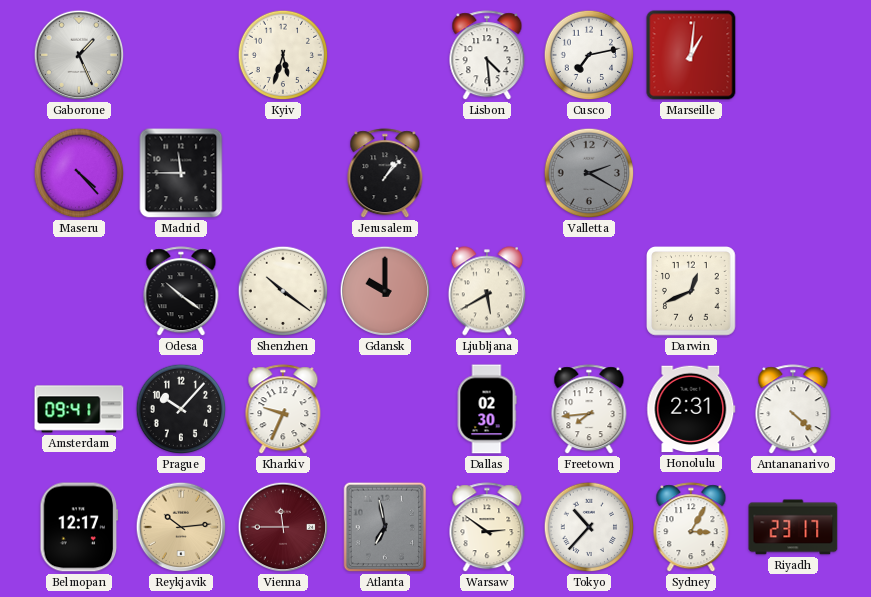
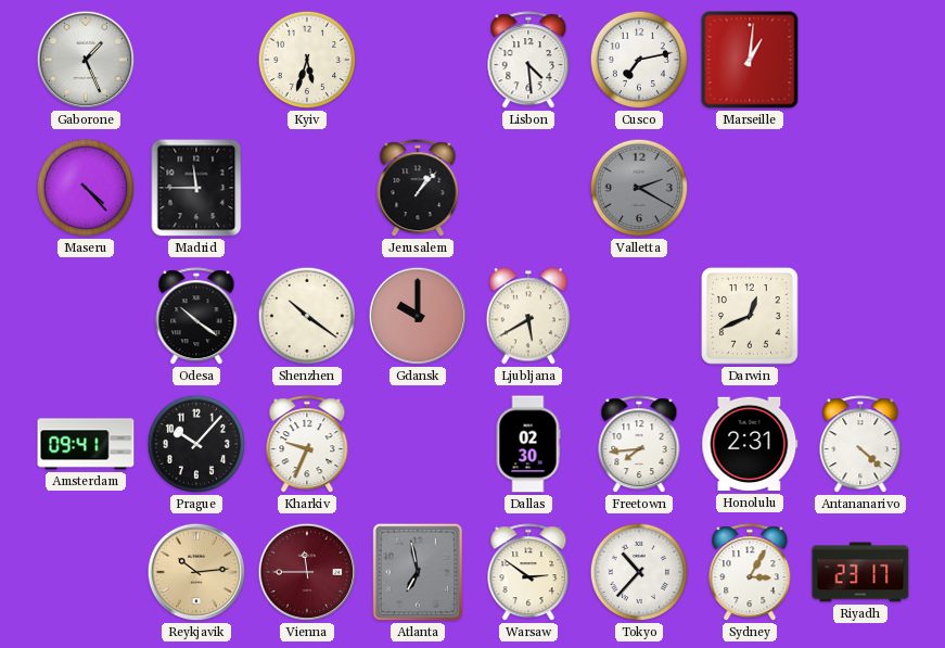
Belmopan: 12:17 -> none (79, 527)
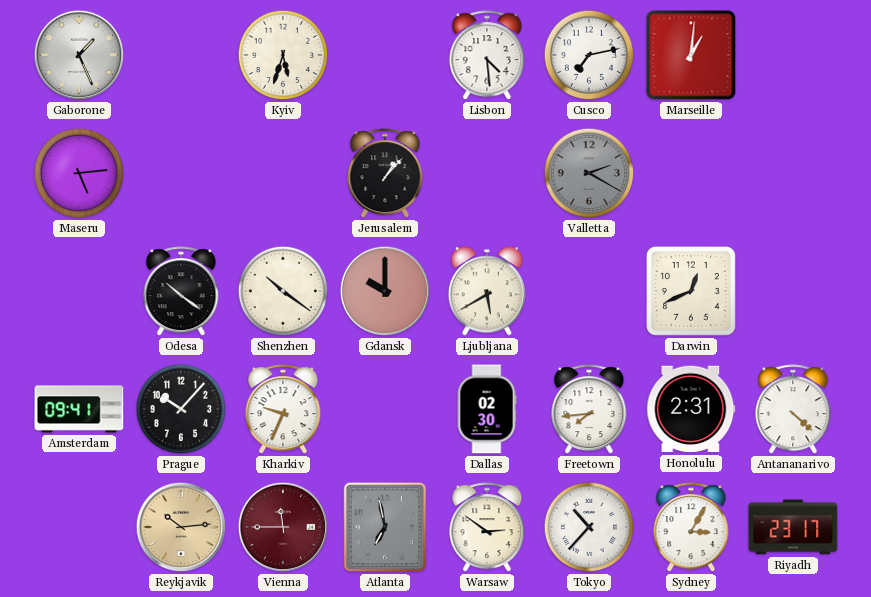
Maseru: 4:23 -> 5:14 (79, 173)
Madrid: 11:45 -> none (196, 188)
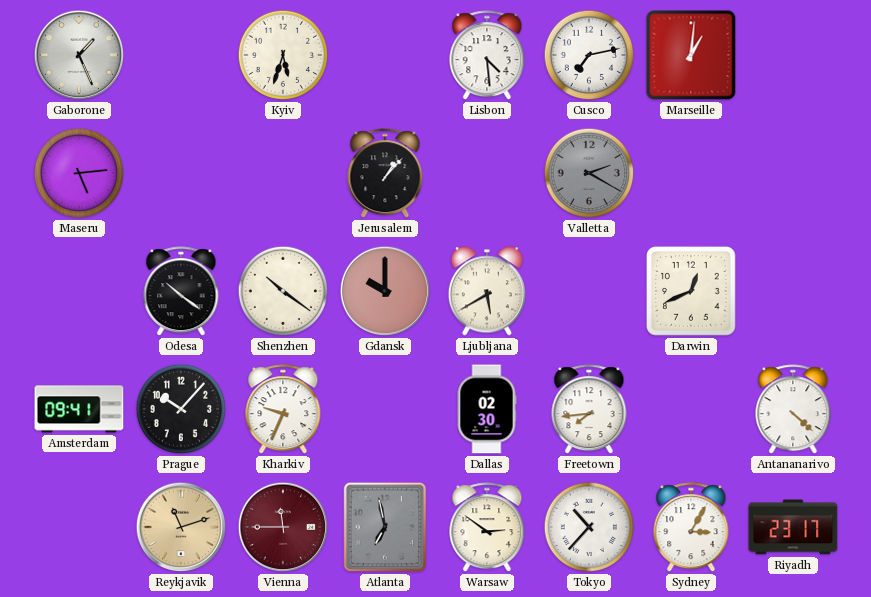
Honolulu: 2:31 -> none (691, 409)
Reykjavik: 10:14 -> 11:12 (181, 527)
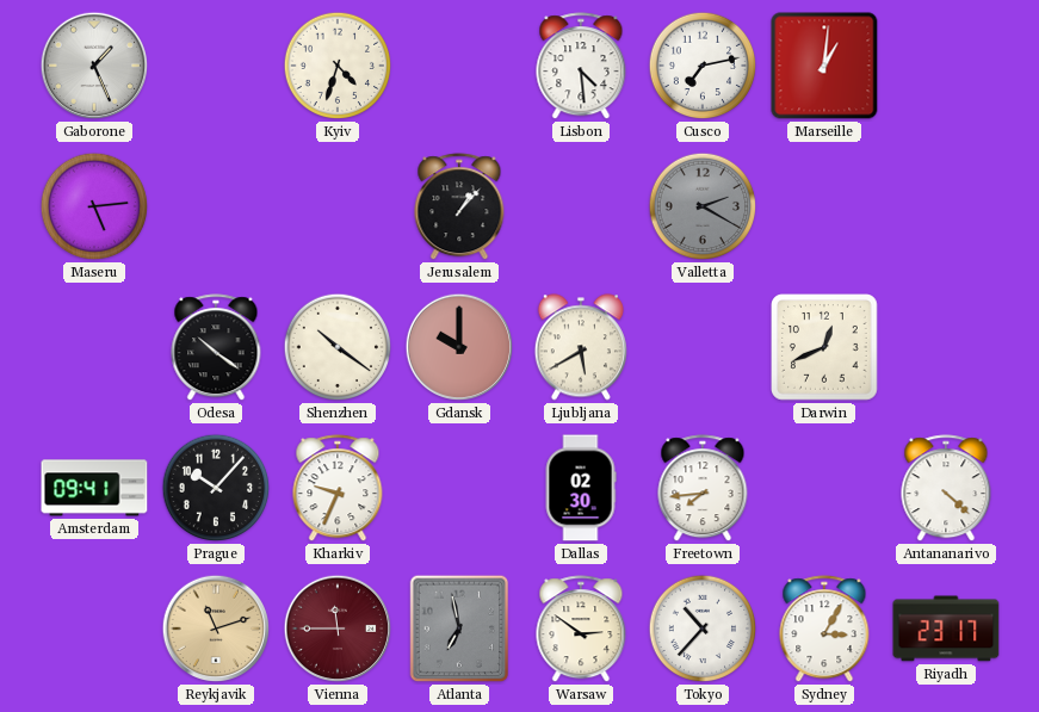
Kyiv: 5:33 -> 4:33 (338, 66)
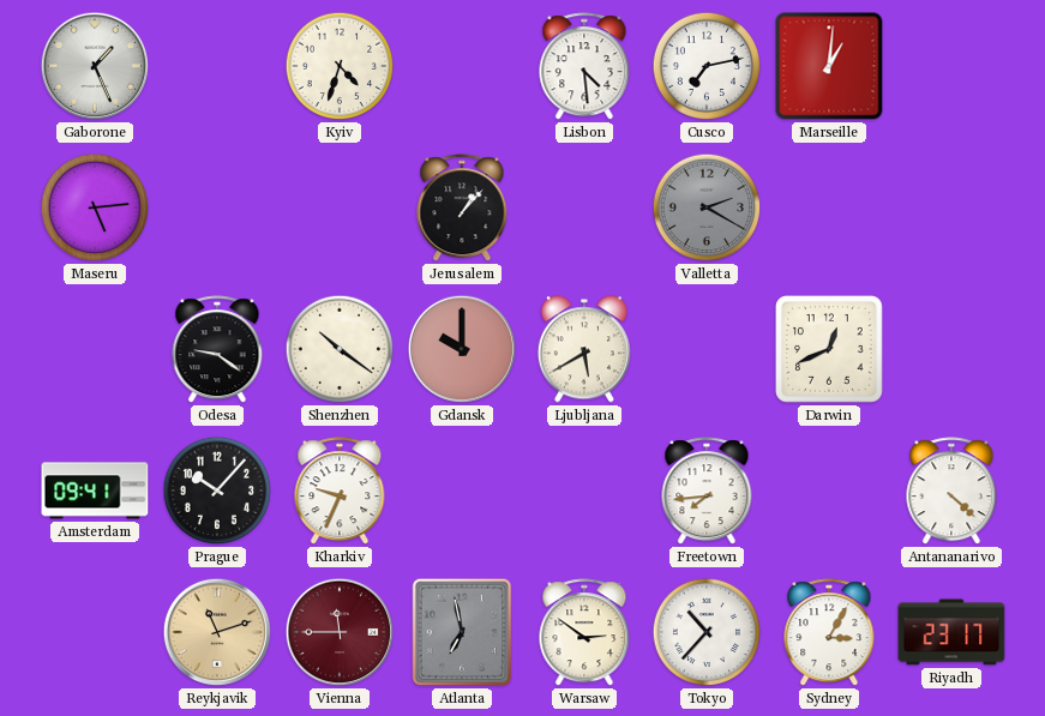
Odesa: 10:21 -> 9:21 (217, 350)
Dallas: 02:30 -> none (581, 488)
